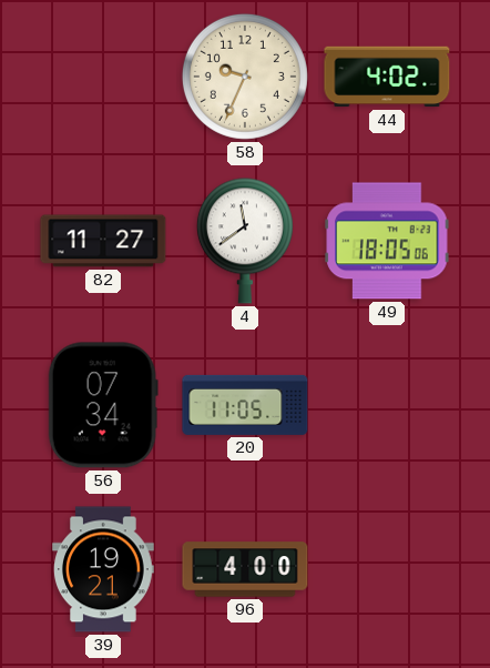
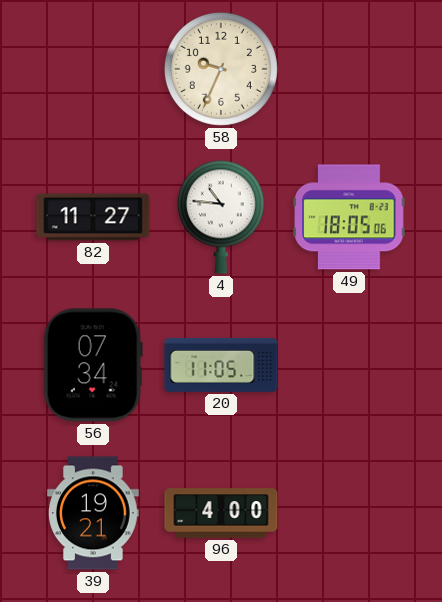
44: 4:02 -> none (387, 77)
4: 11:39 -> 10:46 (221, 217)
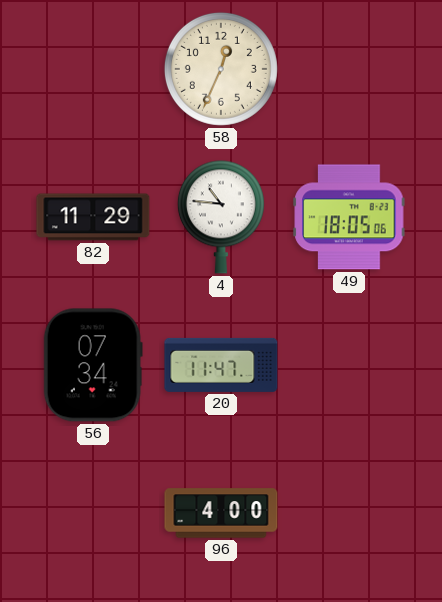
58: 9:34 -> 12:34 (221, 69)
82: 11:27 -> 11:29 (93, 217)
20: 11:05 -> 11:47 (221, 365)
39: 19:21 -> none (94, 513)
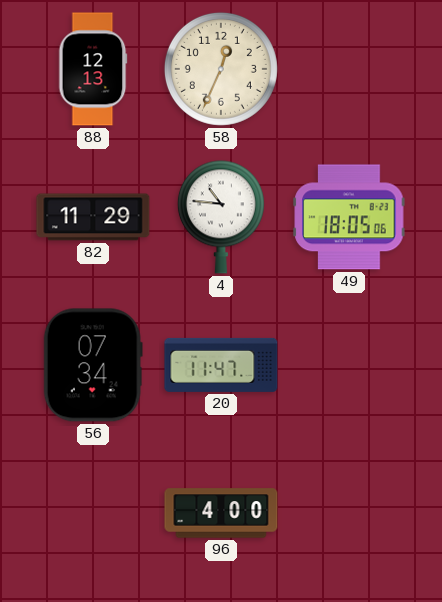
88: none -> 12:13 (93, 69)
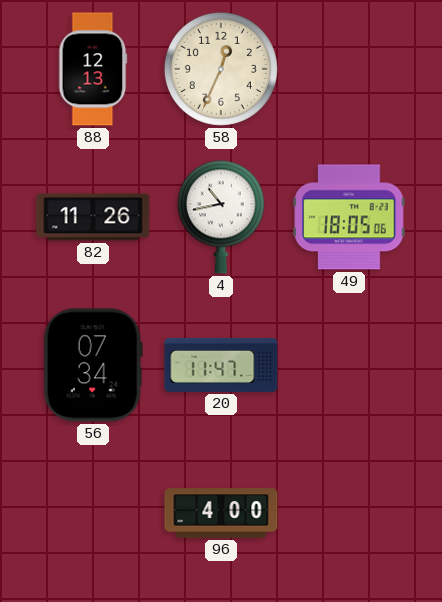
82: 11:29 -> 11:26 (93, 217)
4: 10:46 -> 10:43 (221, 217)
